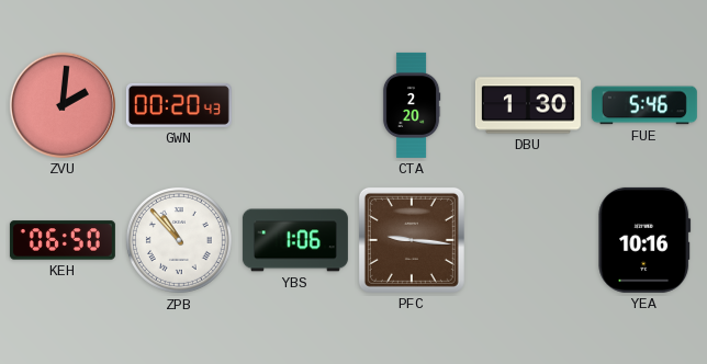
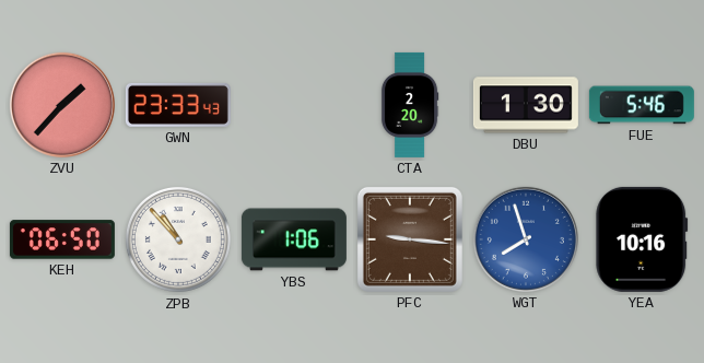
ZVU: 2:01 -> 1:37 (62, 105)
GWN: 00:20 -> 23:33 (178, 105)
WGT: none -> 7:57 (526, 239)
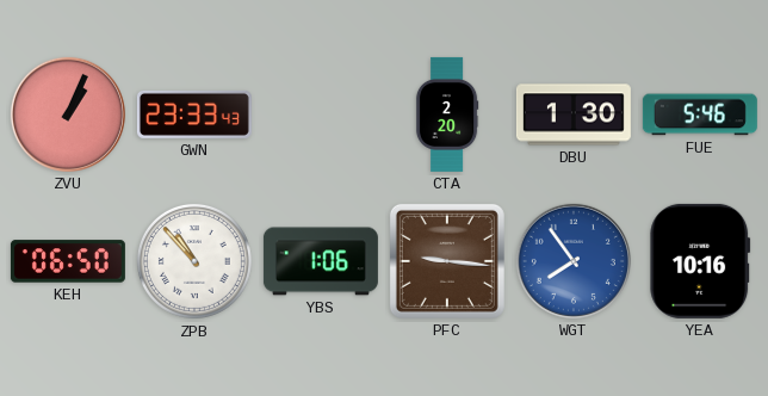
ZVU: 1:37 -> 1:04 (68, 115)
WGT: 7:57 -> 7:54 (574, 261)
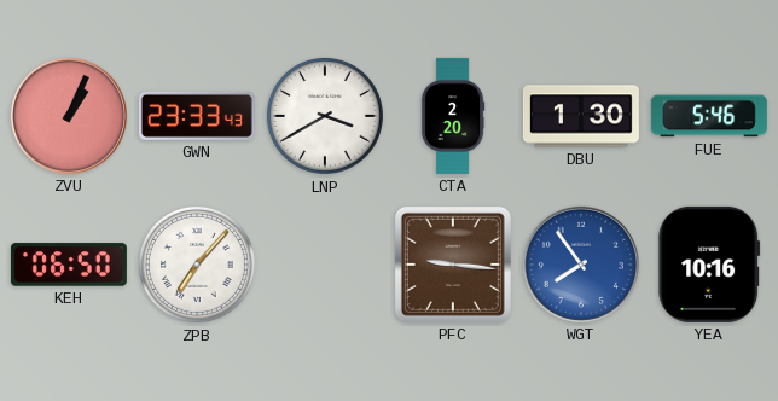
LNP: none -> 3:40 (325, 116)
ZPB: 10:53 -> 7:07 (197, 265)
YBS: 1:06 -> none (321, 261)
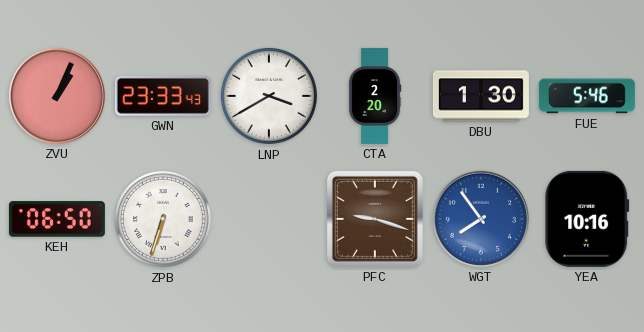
ZPB: 7:07 -> 6:33 (163, 219)
PFC: 9:16 -> 9:18 (375, 219)
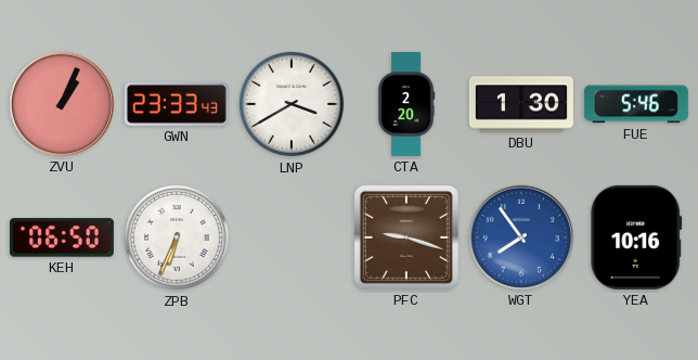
ZPB: 6:33 -> 6:34 (177, 237)
